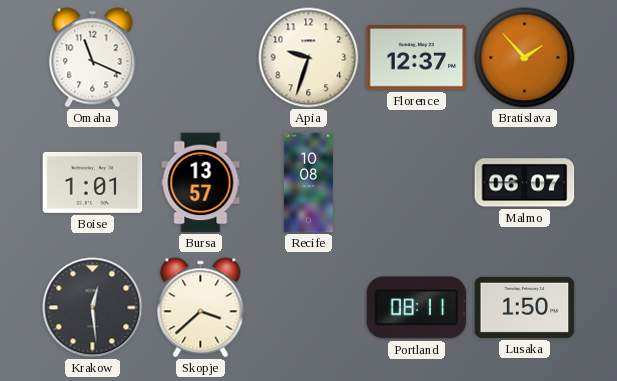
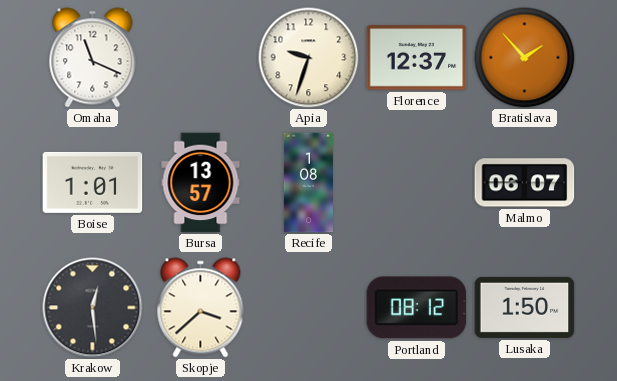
Recife: 10:08 -> 1:08 (308, 183)
Portland: 08:11 -> 08:12 (417, 308)
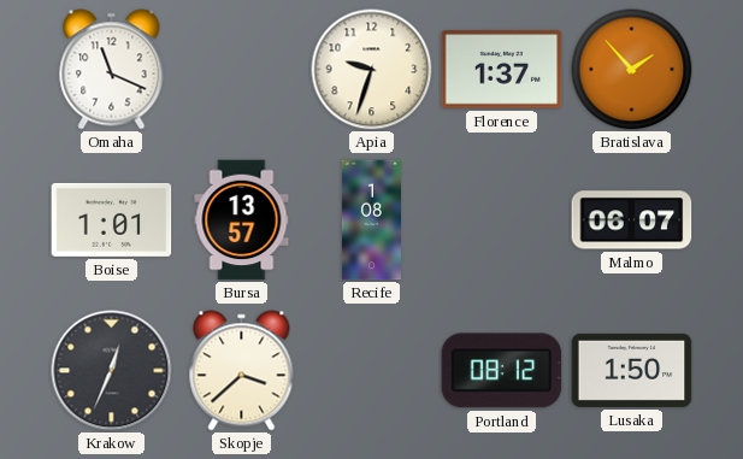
Florence: 12:37 -> 1:37 (502, 70)
Krakow: 12:29 -> 12:34 (112, 371)
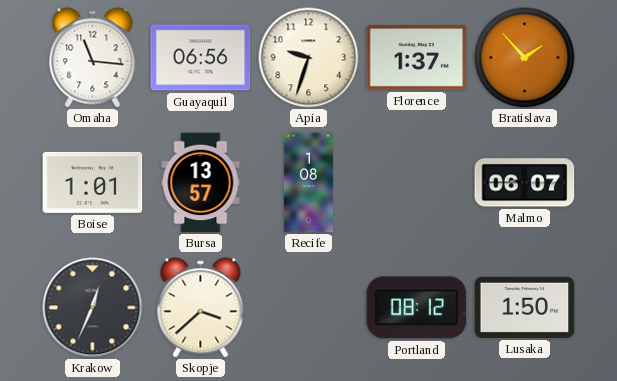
Omaha: 11:19 -> 11:16 (93, 58)
Guayaquil: none -> 06:56 (201, 58)
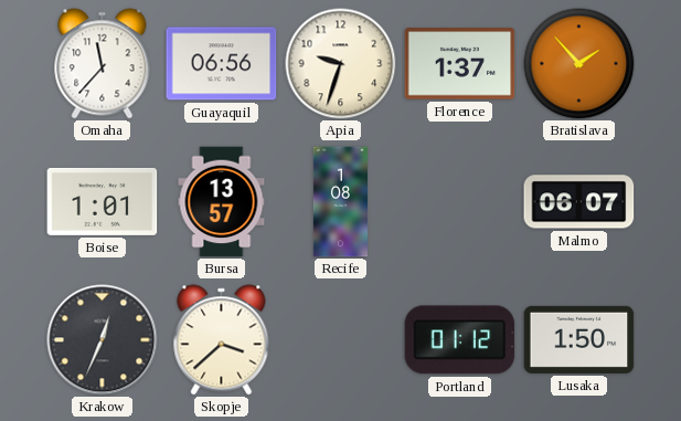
Omaha: 11:16 -> 11:37 (103, 64)
Portland: 08:12 -> 01:12 (460, 340)
